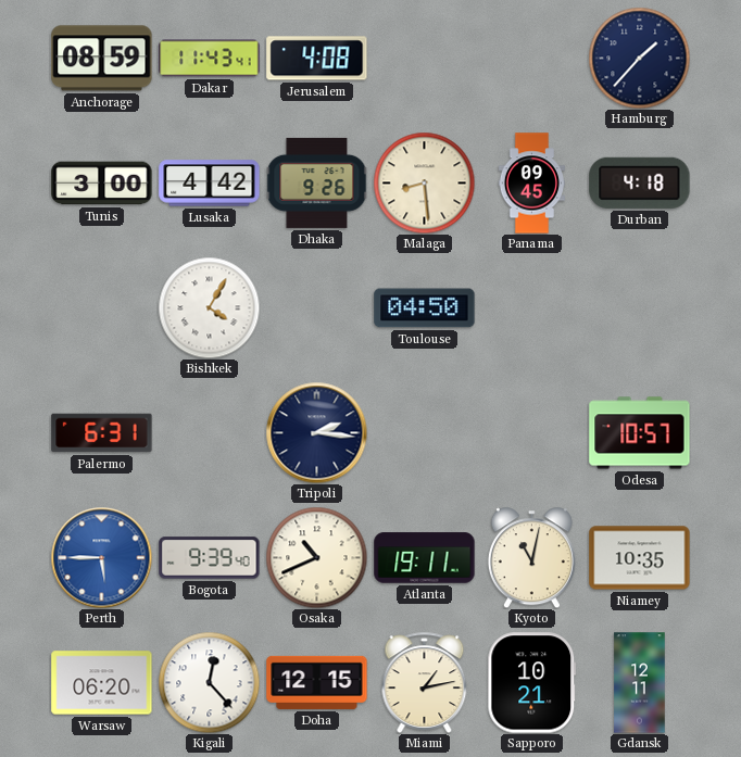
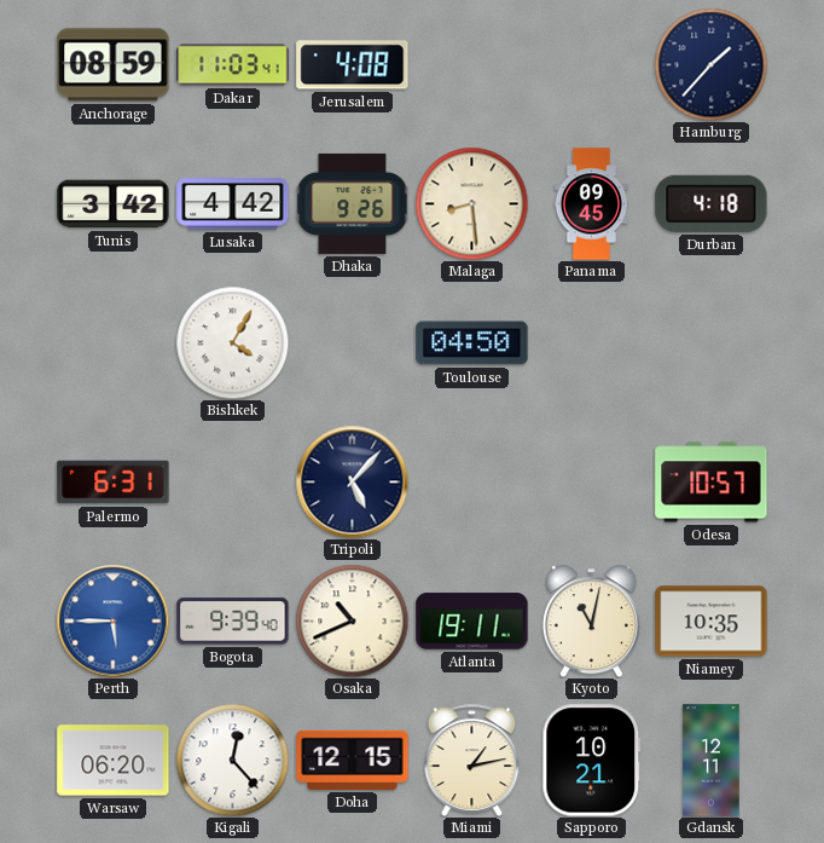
Dakar: 11:43 -> 11:03 (233, 65)
Tunis: 3:00 -> 3:42 (114, 204)
Tripoli: 2:16 -> 5:07 (352, 481)
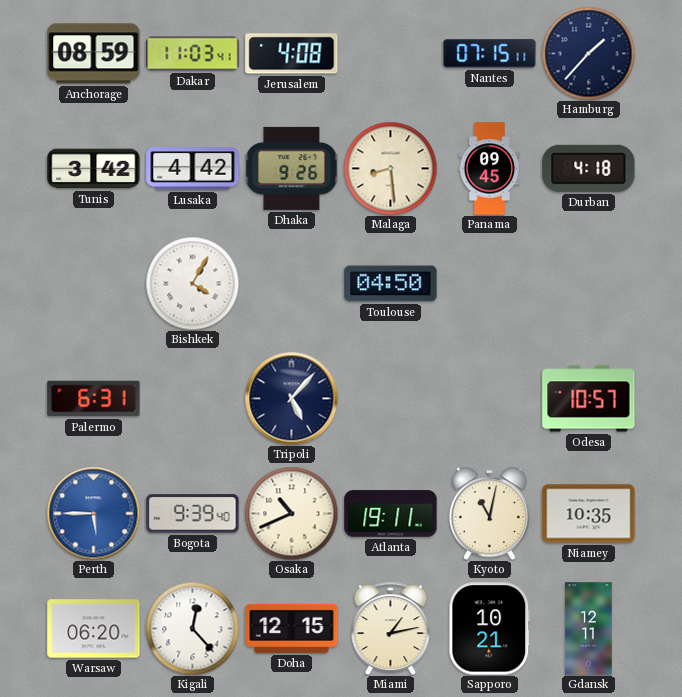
Nantes: none -> 07:15 (490, 54)
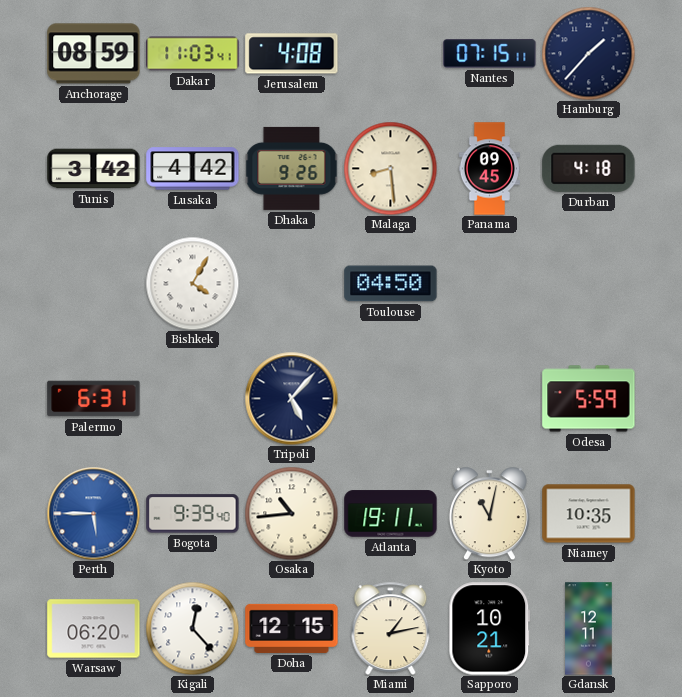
Odesa: 10:57 -> 5:59 (589, 399)
Osaka: 10:41 -> 10:44 (291, 513)
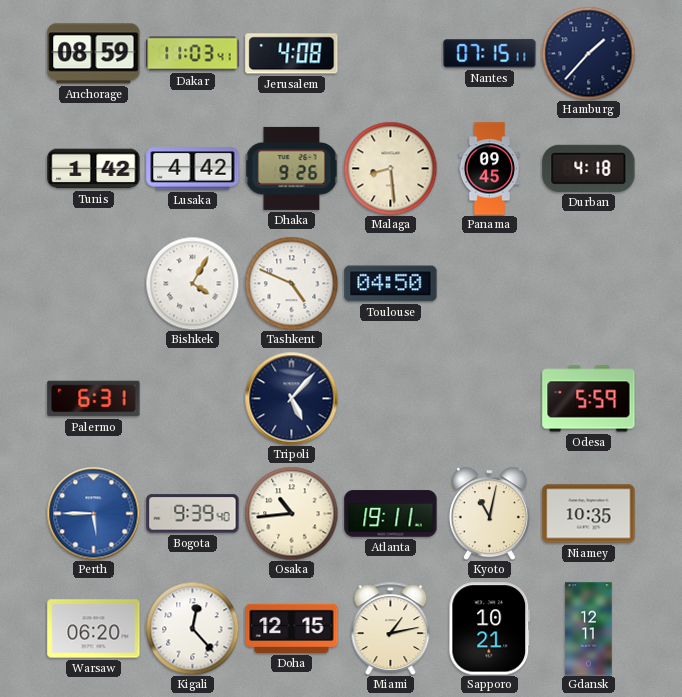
Tunis: 3:42 -> 1:42 (94, 169)
Tashkent: none -> 4:49 (291, 283)
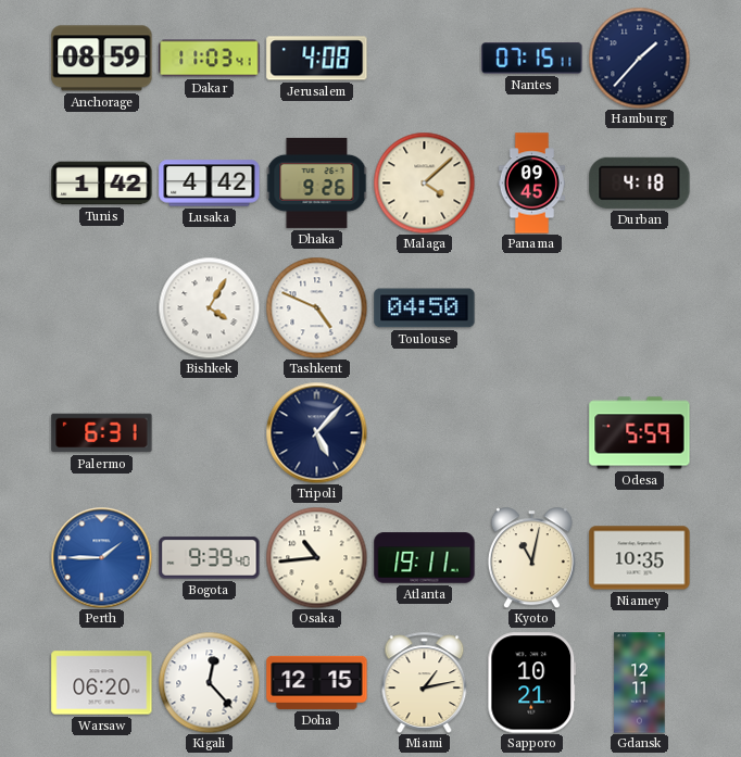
Malaga: 8:29 -> 4:08 (424, 182)
Perth: 5:45 -> 1:45 (101, 557)
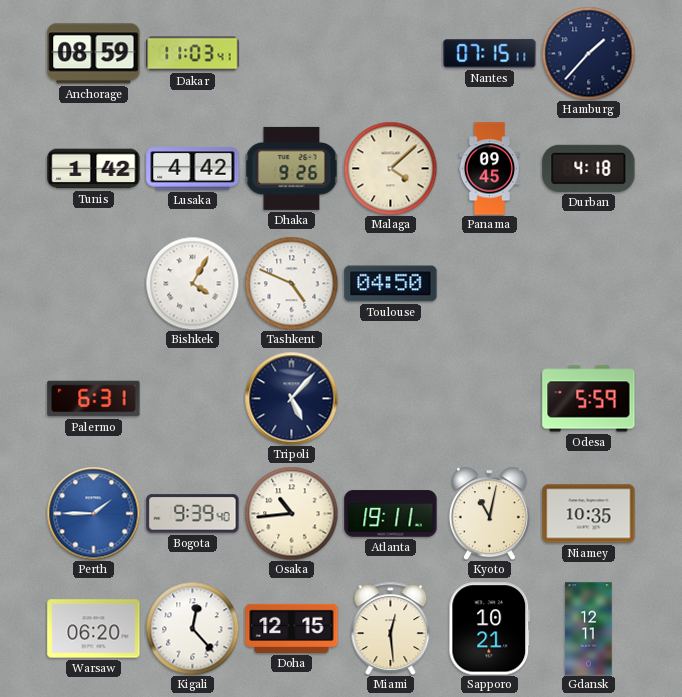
Jerusalem: 4:08 -> none (317, 59)
Miami: 1:13 -> 12:29 (391, 628)
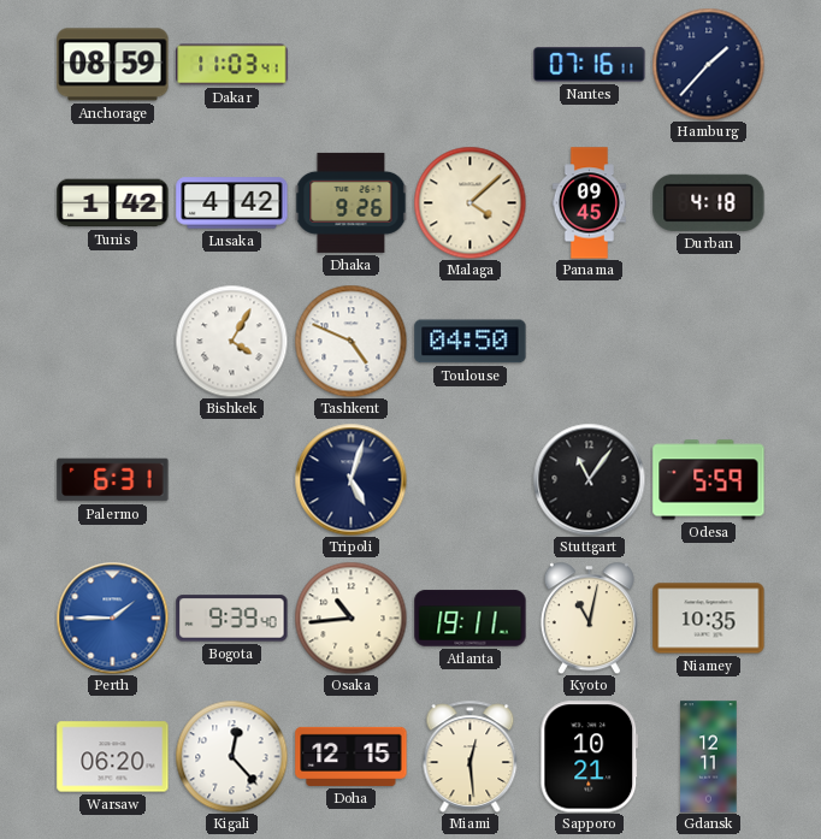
Nantes: 07:15 -> 07:16 (590, 65)
Tripoli: 5:07 -> 5:03 (350, 479)
Stuttgart: none -> 11:06 (589, 479)
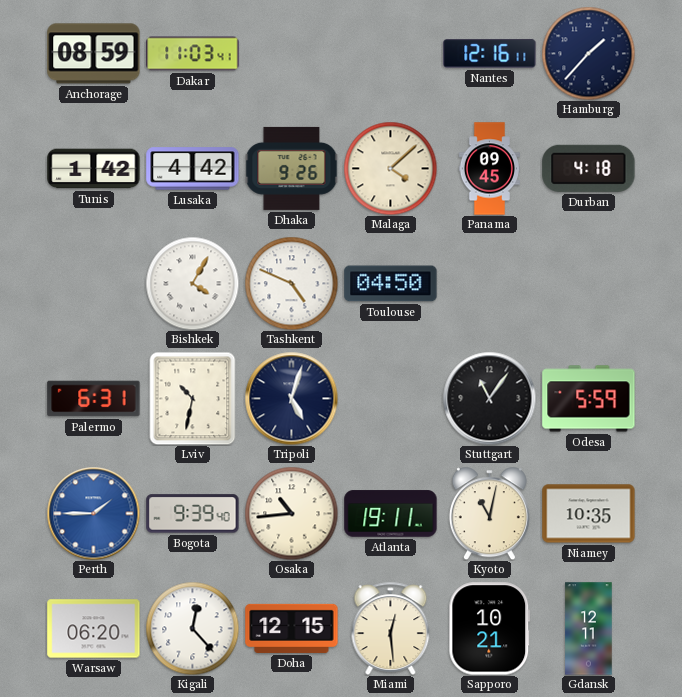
Nantes: 07:16 -> 12:16 (490, 54)
Lviv: none -> 10:32 (193, 398)
